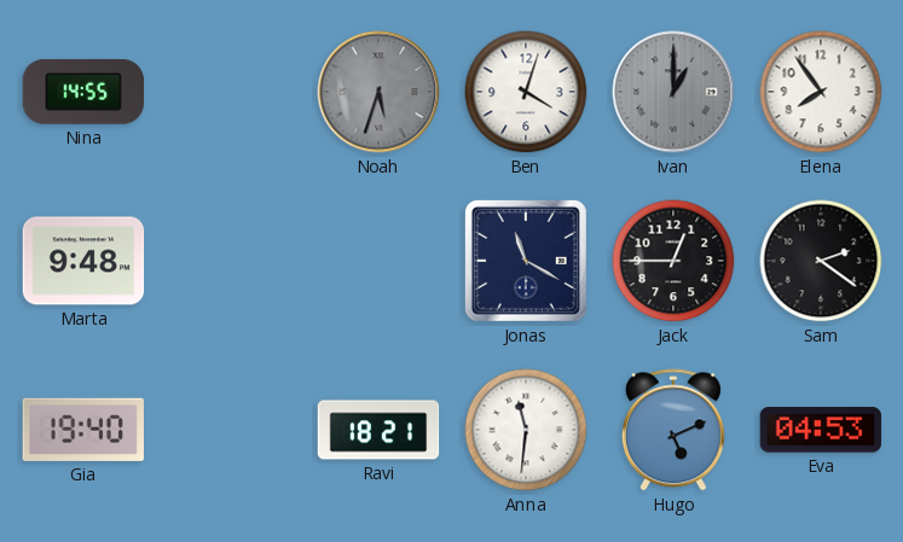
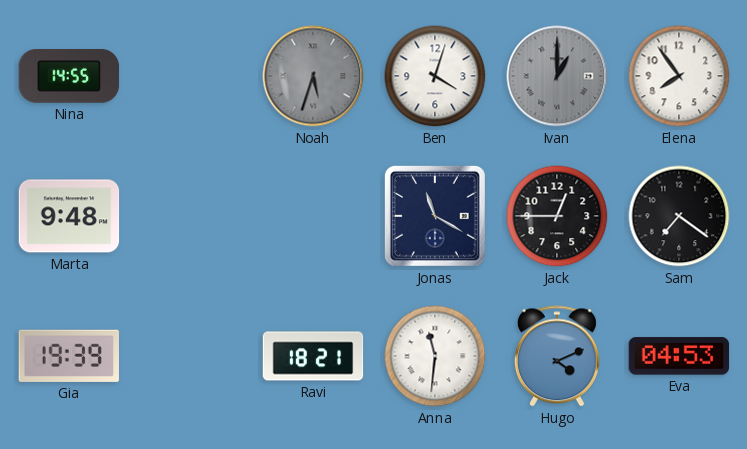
Sam: 2:21 -> 7:21 (679, 216)
Gia: 19:40 -> 19:39 (68, 356)
Hugo: 5:11 -> 4:11 (557, 356)
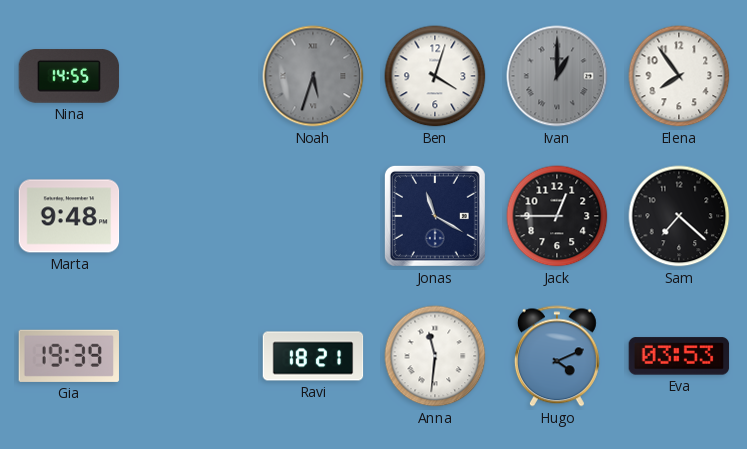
Sam: 7:21 -> 7:22 (679, 216)
Eva: 04:53 -> 03:53 (679, 356)
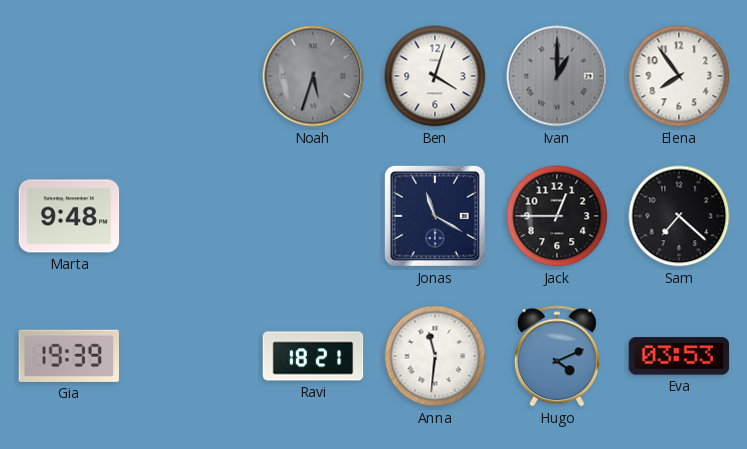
Nina: 14:55 -> none (69, 77)
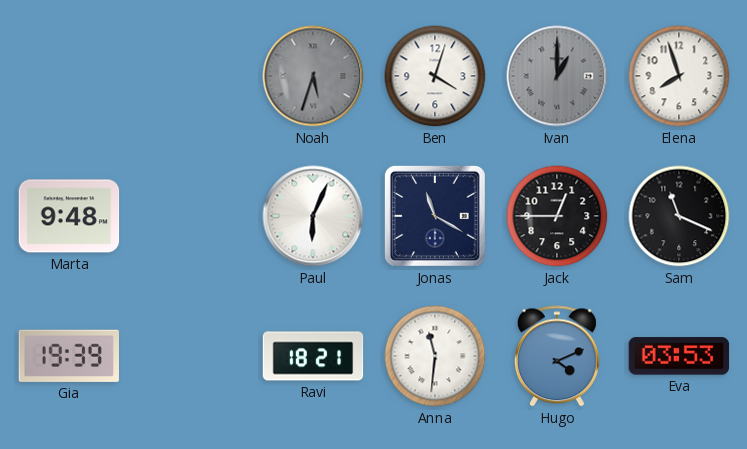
Elena: 7:54 -> 7:57 (679, 76)
Paul: none -> 6:04 (313, 216)
Sam: 7:22 -> 11:19 (679, 216)
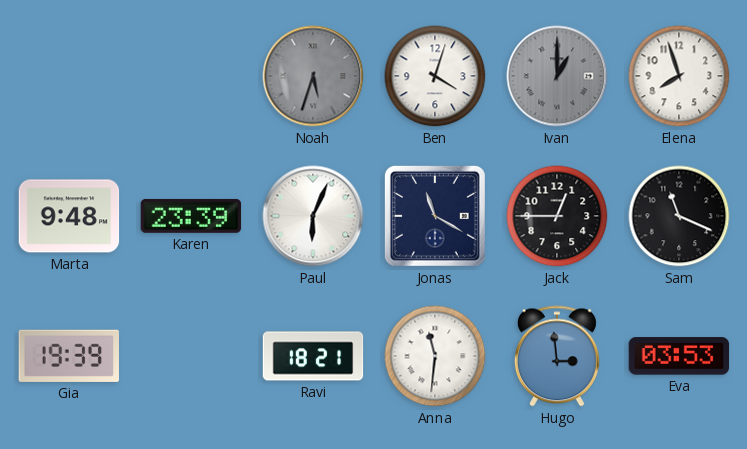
Karen: none -> 23:39 (191, 216)
Hugo: 4:11 -> 2:59 (557, 356)
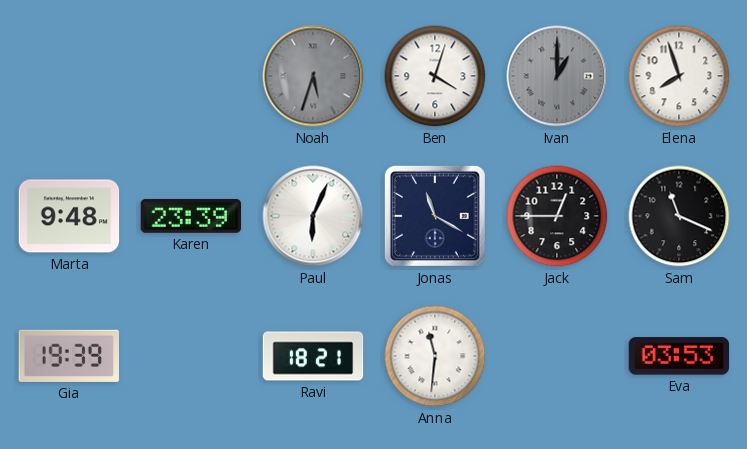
Hugo: 2:59 -> none (557, 356)
